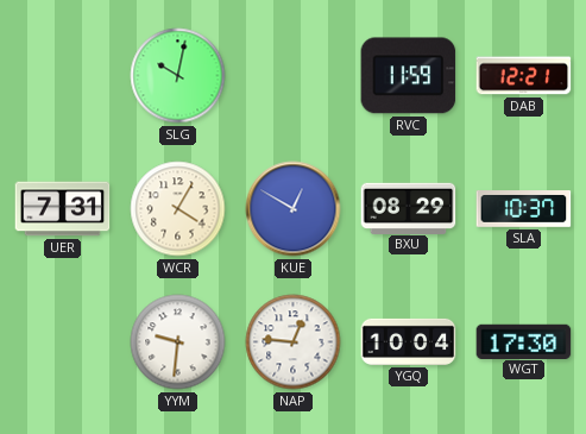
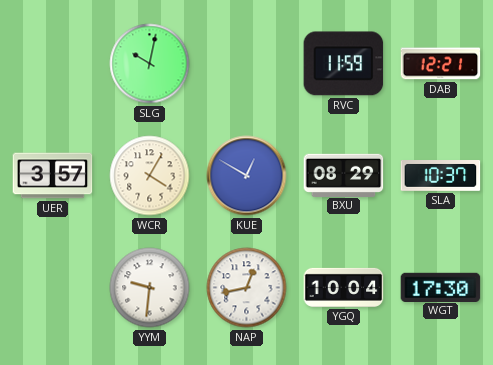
UER: 7:31 -> 3:57 (53, 176)
NAP: 12:46 -> 12:43 (247, 288)
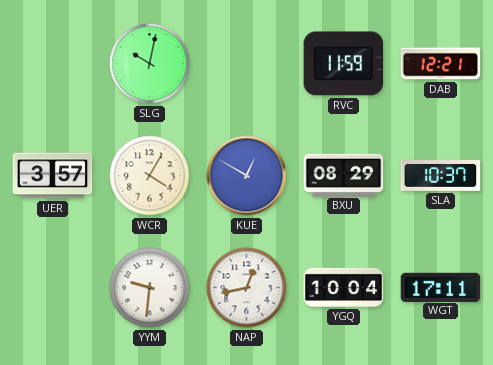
WGT: 17:30 -> 17:11 (441, 287)
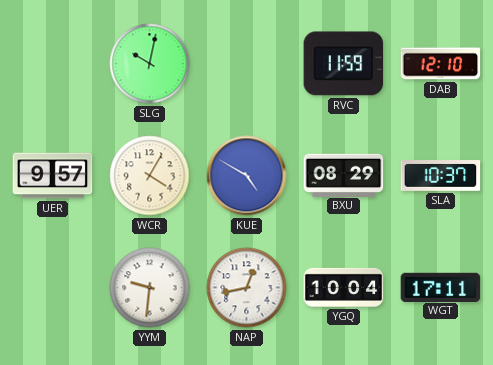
DAB: 12:21 -> 12:10 (441, 64)
UER: 3:57 -> 9:57 (53, 176)
KUE: 12:50 -> 4:50 (247, 176)
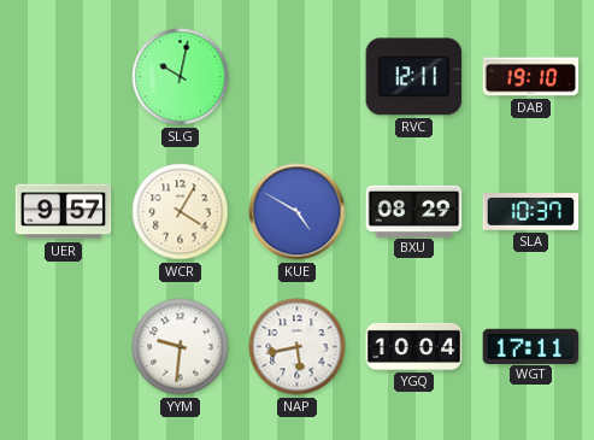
RVC: 11:59 -> 12:11 (414, 77)
DAB: 12:10 -> 19:10 (531, 77)
NAP: 12:43 -> 5:43 (298, 347)
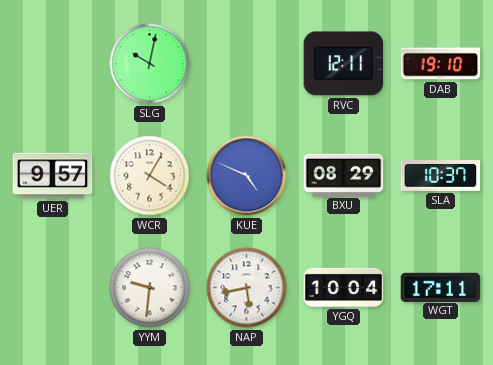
KUE: 4:50 -> 4:49 (247, 176)
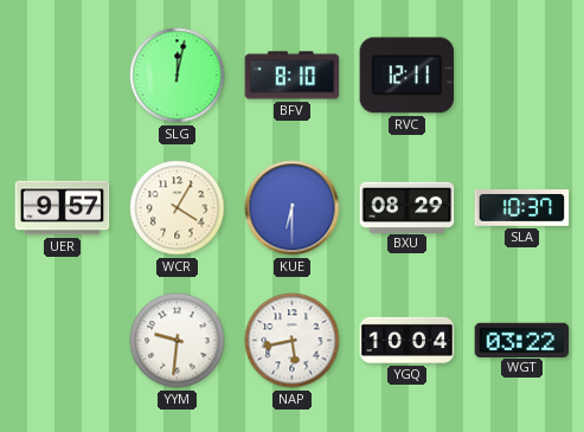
SLG: 10:02 -> 12:02 (178, 76)
BFV: none -> 8:10 (293, 76)
DAB: 19:10 -> none (441, 64)
KUE: 4:49 -> 6:30 (293, 208)
WGT: 17:11 -> 03:22 (522, 340)
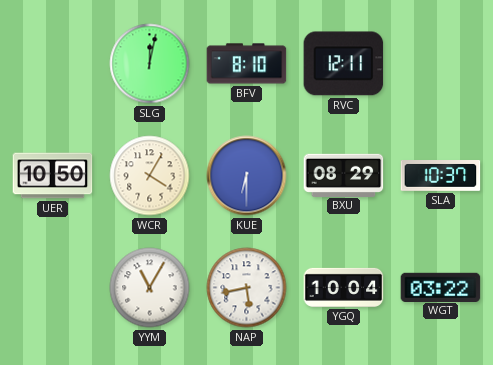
UER: 9:57 -> 10:50 (53, 176)
YYM: 9:31 -> 11:05 (150, 288)
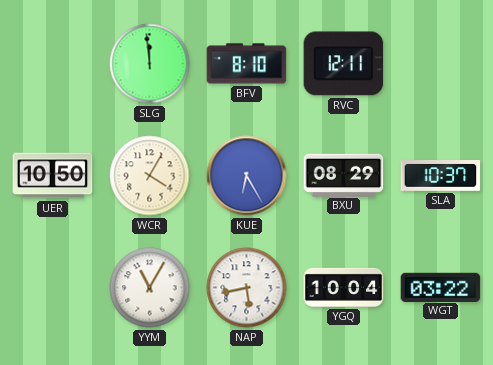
SLG: 12:02 -> 11:59 (150, 64)
KUE: 6:30 -> 6:25 (247, 176)
